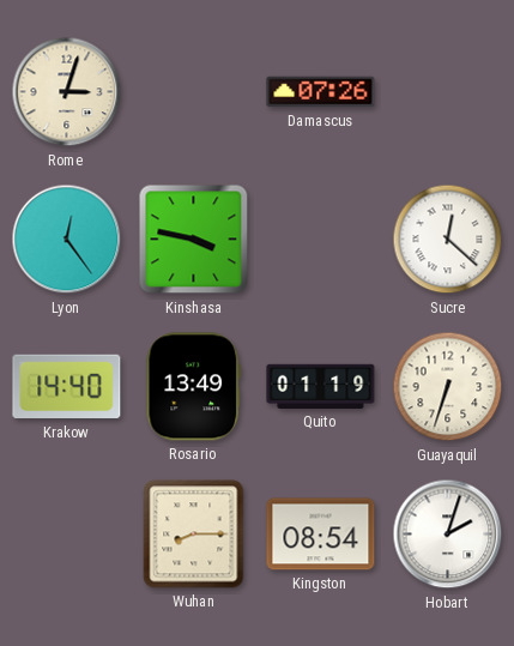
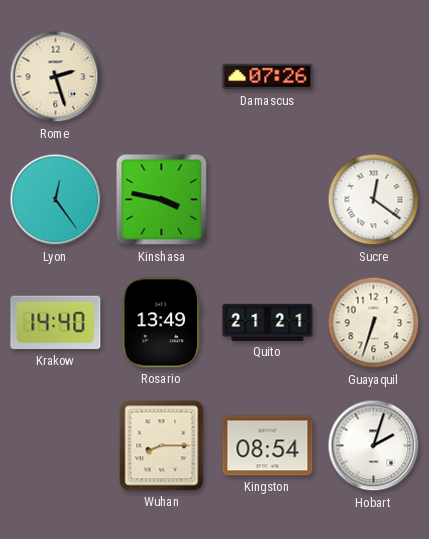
Rome: 3:03 -> 2:27 (56, 77)
Sucre: 12:22 -> 12:21 (374, 200)
Quito: 01:19 -> 21:21 (268, 322)
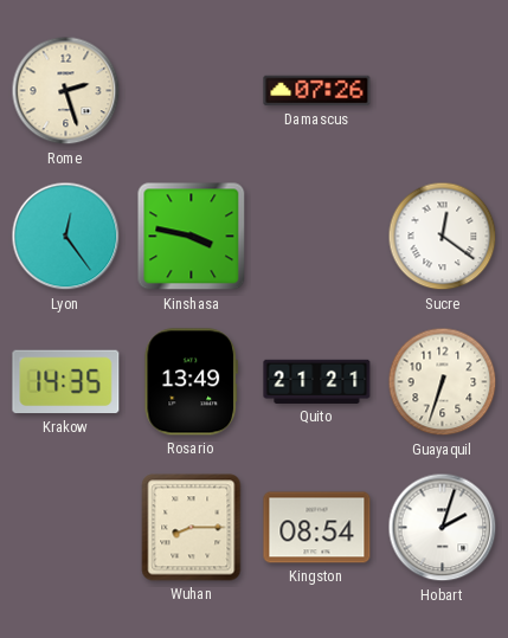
Krakow: 14:40 -> 14:35 (66, 382)
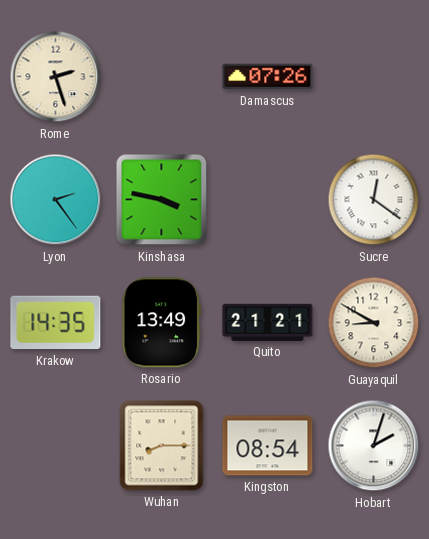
Lyon: 12:24 -> 2:24 (56, 200)
Guayaquil: 6:33 -> 8:50 (374, 323)
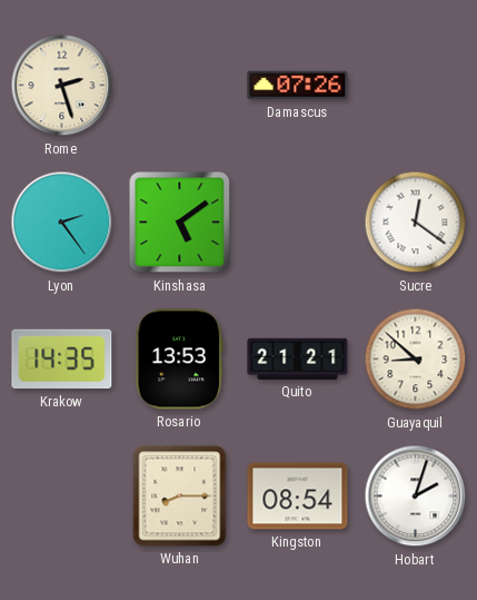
Kinshasa: 3:47 -> 5:09 (180, 223)
Rosario: 13:49 -> 13:53 (179, 360)
Guayaquil: 8:50 -> 8:52 (416, 360)
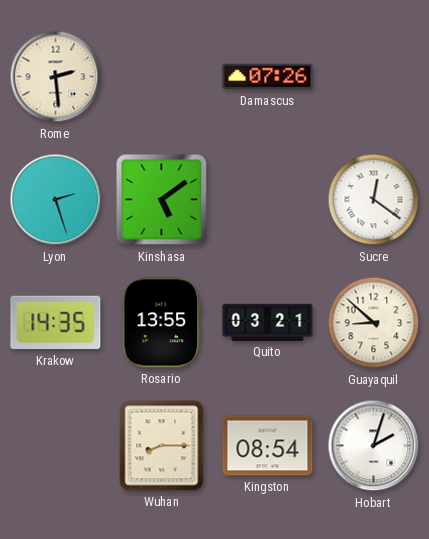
Rome: 2:27 -> 2:29 (56, 77)
Lyon: 2:24 -> 2:27 (56, 200)
Rosario: 13:53 -> 13:55 (161, 323)
Quito: 21:21 -> 03:21 (268, 322)
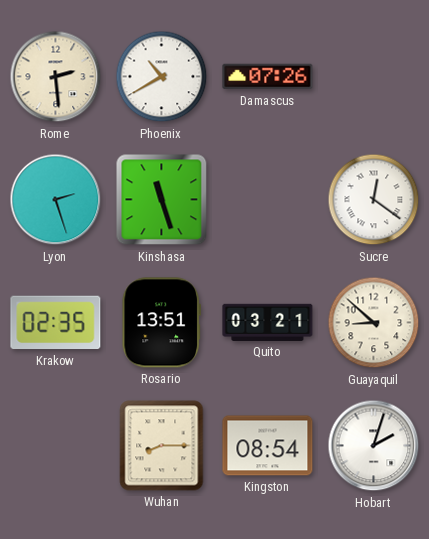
Phoenix: none -> 10:40 (162, 77)
Kinshasa: 5:09 -> 11:27 (162, 200)
Krakow: 14:35 -> 02:35 (56, 323)
Rosario: 13:55 -> 13:51 (161, 323)
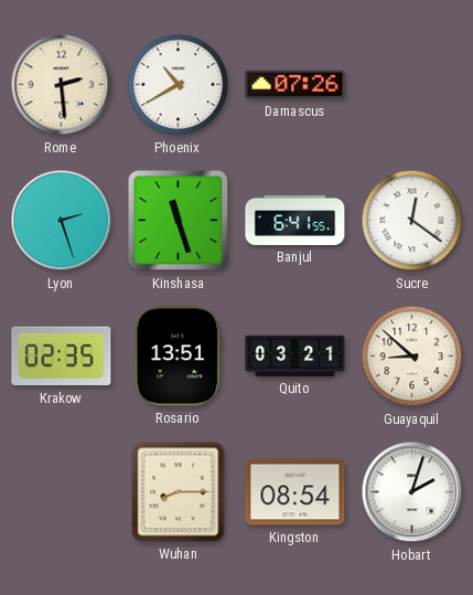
Banjul: none -> 6:41 (295, 220)
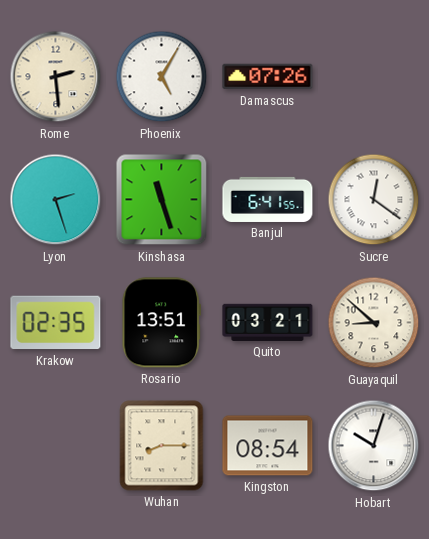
Phoenix: 10:40 -> 5:05 (162, 77)
Hobart: 2:03 -> 10:03 (374, 446)
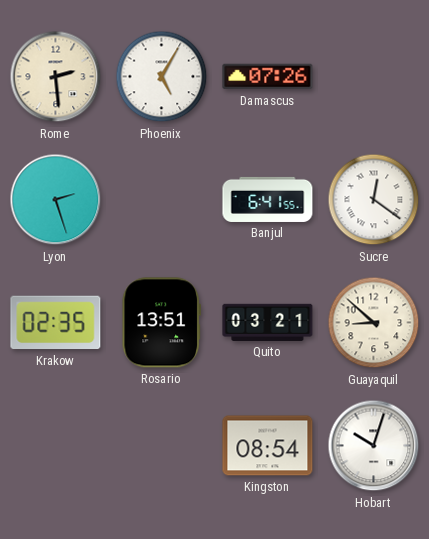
Kinshasa: 11:27 -> none (162, 200)
Wuhan: 8:15 -> none (162, 446)
